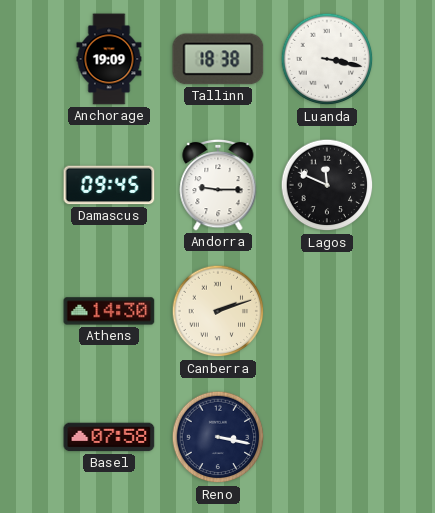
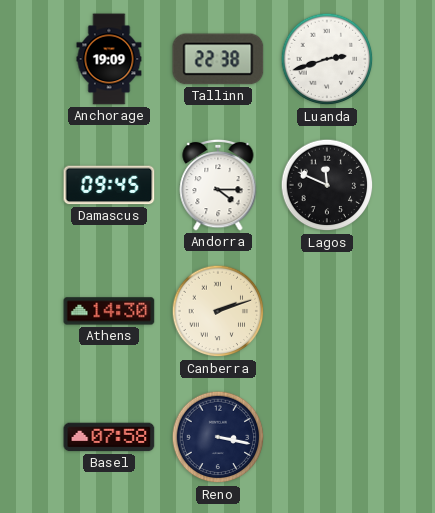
Tallinn: 18:38 -> 22:38 (218, 59)
Luanda: 3:17 -> 2:42 (327, 59)
Andorra: 9:15 -> 4:15 (218, 185)
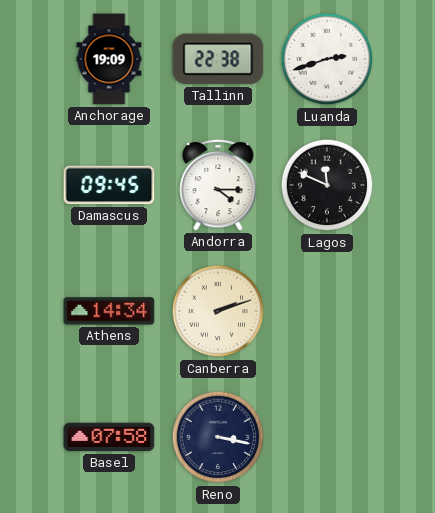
Athens: 14:30 -> 14:34 (109, 311)
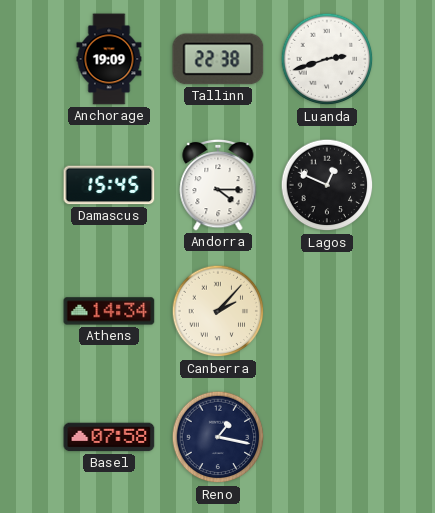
Damascus: 09:45 -> 15:45 (109, 185)
Lagos: 11:49 -> 12:49 (327, 185)
Canberra: 2:12 -> 2:07 (218, 311)
Reno: 3:17 -> 1:17 (218, 437)
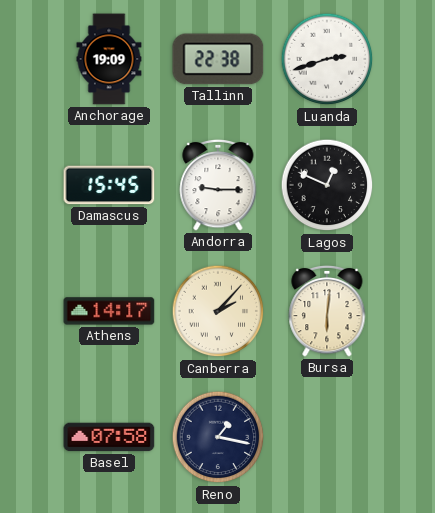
Andorra: 4:15 -> 9:15 (218, 185)
Athens: 14:34 -> 14:17 (109, 311)
Bursa: none -> 6:01 (327, 311)
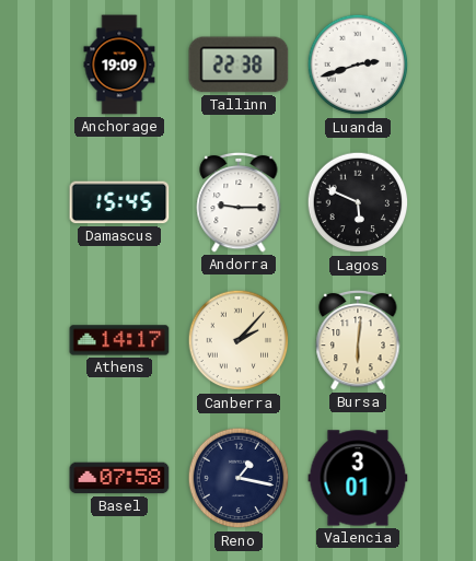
Lagos: 12:49 -> 5:49 (358, 202)
Valencia: none -> 3:01 (358, 478)
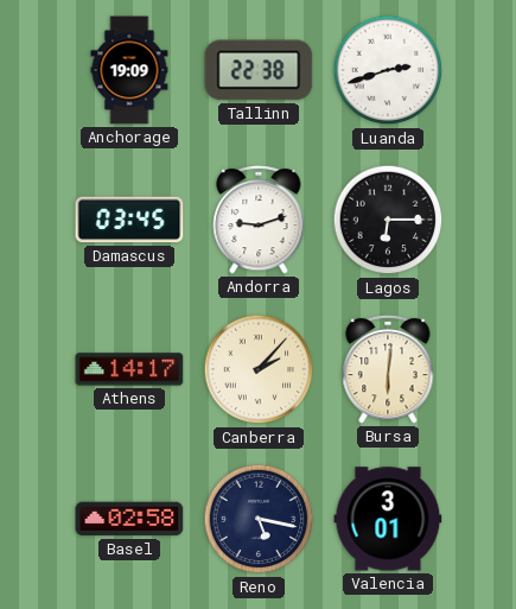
Damascus: 15:45 -> 03:45 (129, 220)
Andorra: 9:15 -> 9:12 (259, 220)
Lagos: 5:49 -> 6:15 (388, 220)
Basel: 07:58 -> 02:58 (129, 519)
Reno: 1:17 -> 5:17 (259, 519)
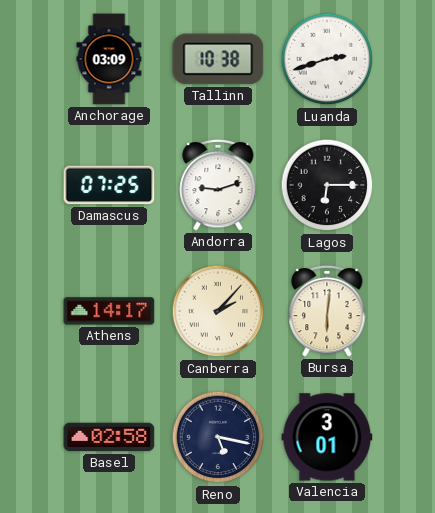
Anchorage: 19:09 -> 03:09 (109, 59)
Tallinn: 22:38 -> 10:38 (218, 59)
Damascus: 03:45 -> 07:25 (109, 185)
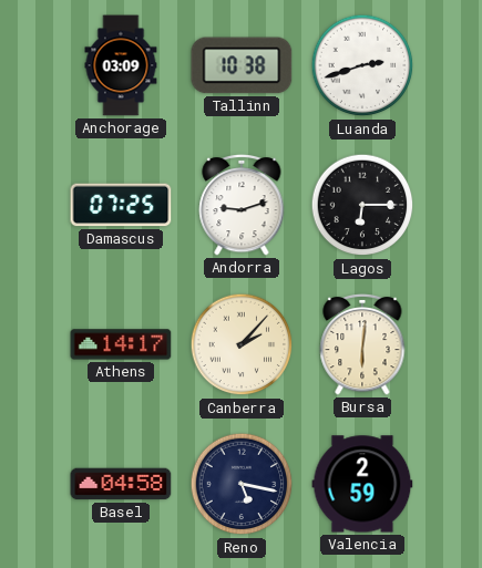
Basel: 02:58 -> 04:58 (121, 484)
Valencia: 3:01 -> 2:59 (362, 484)
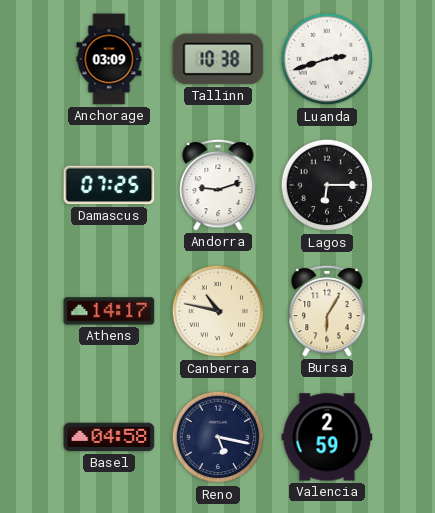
Canberra: 2:07 -> 10:47 (218, 311)
Bursa: 6:01 -> 6:05 (327, 311)
